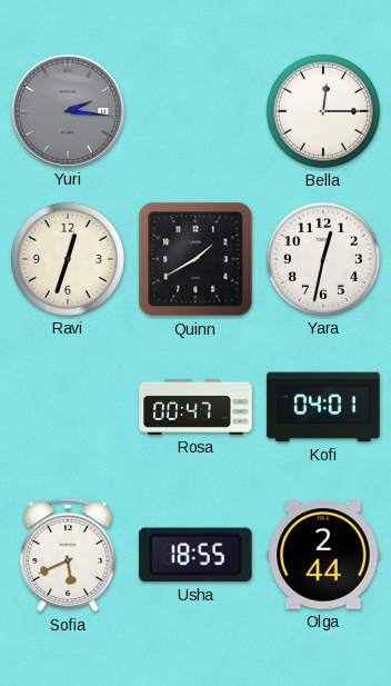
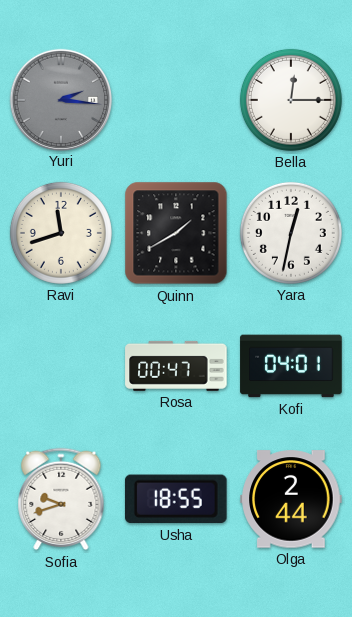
Ravi: 12:33 -> 11:42 (61, 233)
Sofia: 5:41 -> 9:42 (61, 499)
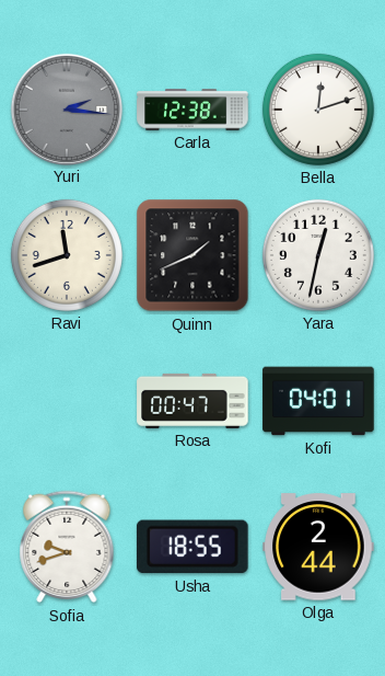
Carla: none -> 12:38 (192, 110)
Bella: 12:15 -> 12:12 (318, 110)
Quinn: 1:40 -> 1:41 (192, 255)
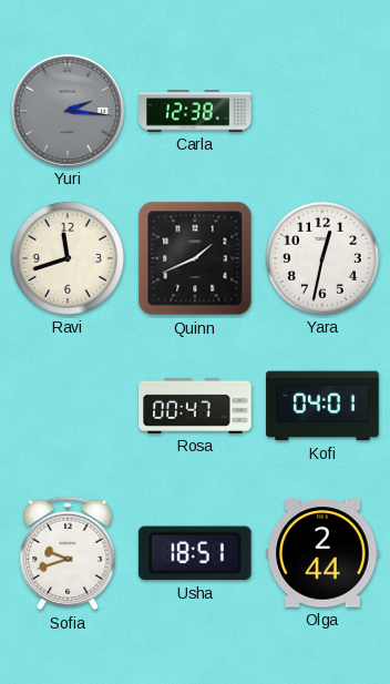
Bella: 12:12 -> none (318, 110)
Usha: 18:55 -> 18:51 (195, 553)
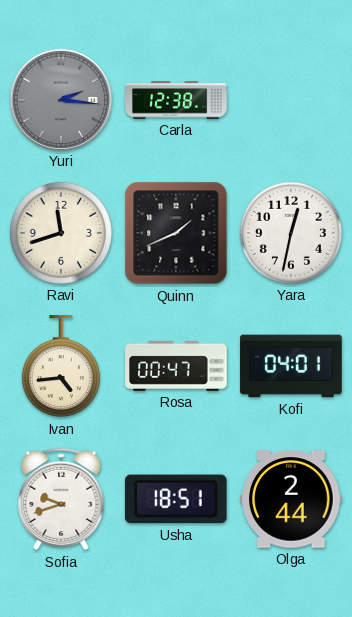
Ivan: none -> 4:44 (61, 367)
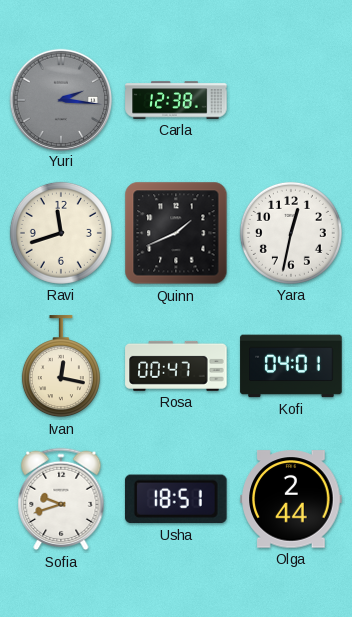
Ivan: 4:44 -> 12:17 (61, 367)
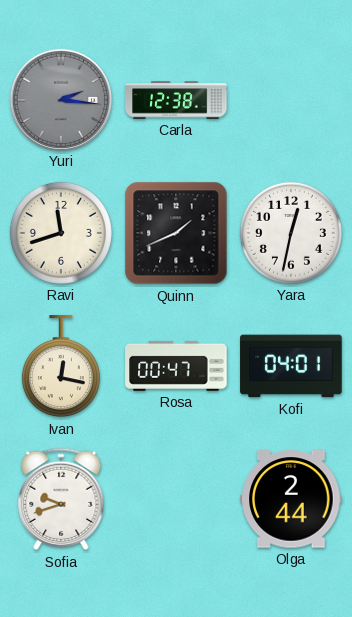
Usha: 18:51 -> none (176, 499)
